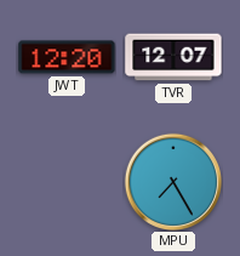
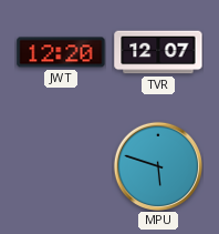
MPU: 7:25 -> 5:48 (157, 165)
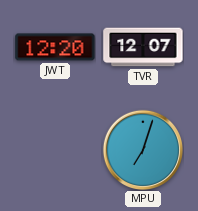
MPU: 5:48 -> 7:03 (142, 149)
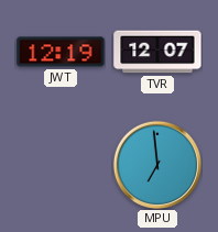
JWT: 12:20 -> 12:19 (61, 52)
MPU: 7:03 -> 6:59 (156, 164)
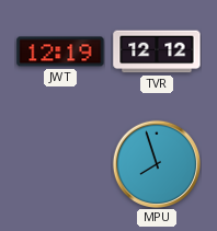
TVR: 12:07 -> 12:12 (157, 51)
MPU: 6:59 -> 7:57 (156, 163)
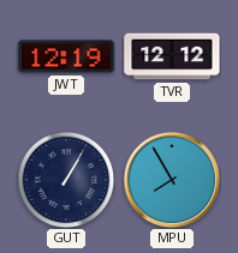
GUT: none -> 1:05 (66, 180)
MPU: 7:57 -> 7:55 (171, 179)
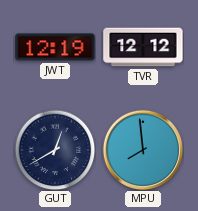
GUT: 1:05 -> 12:40 (55, 150)
MPU: 7:55 -> 7:59 (142, 149)
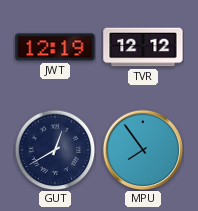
MPU: 7:59 -> 7:54 (142, 149)
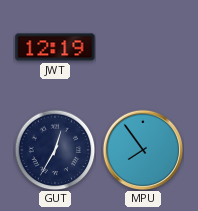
TVR: 12:12 -> none (143, 47)
GUT: 12:40 -> 12:35 (55, 150)
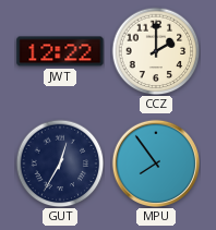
JWT: 12:19 -> 12:22 (60, 51)
CCZ: none -> 2:00 (156, 51)
